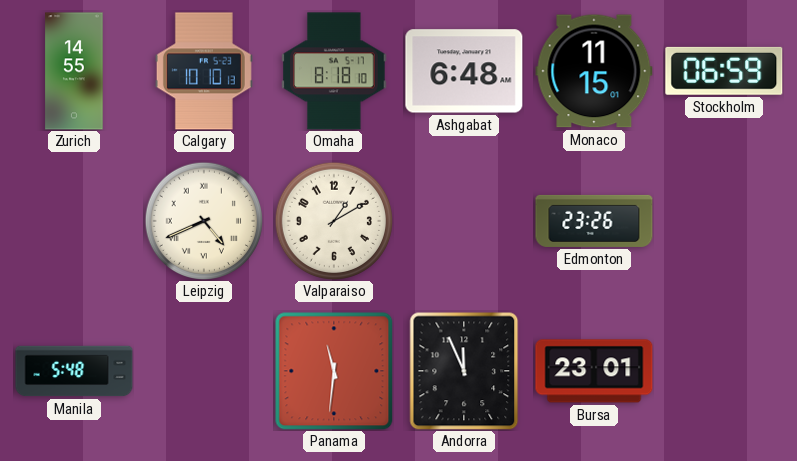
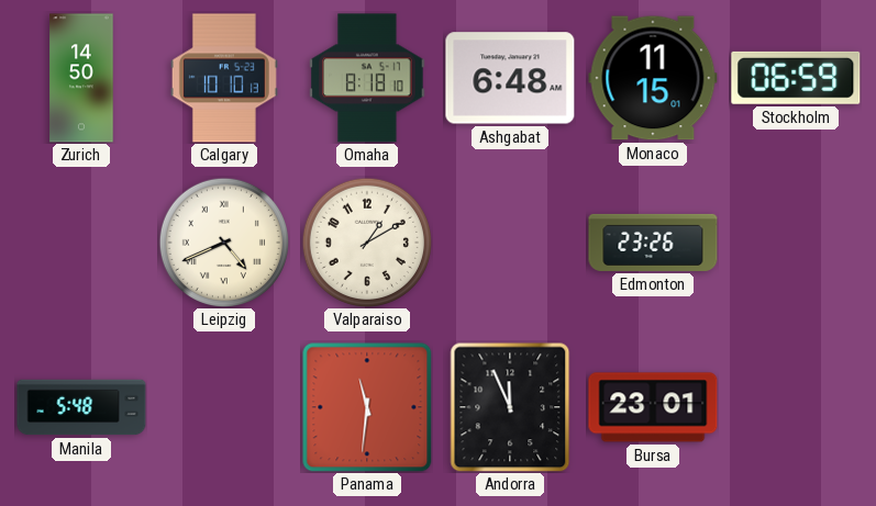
Zurich: 14:55 -> 14:50 (81, 78)
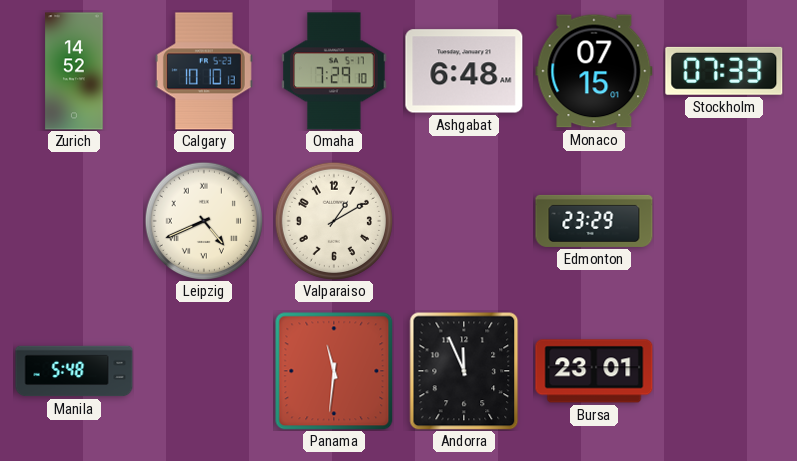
Zurich: 14:50 -> 14:52 (74, 71)
Omaha: 8:18 -> 7:29 (334, 71)
Monaco: 11:15 -> 07:15 (594, 71)
Stockholm: 06:59 -> 07:33 (724, 71)
Edmonton: 23:26 -> 23:29 (594, 221)
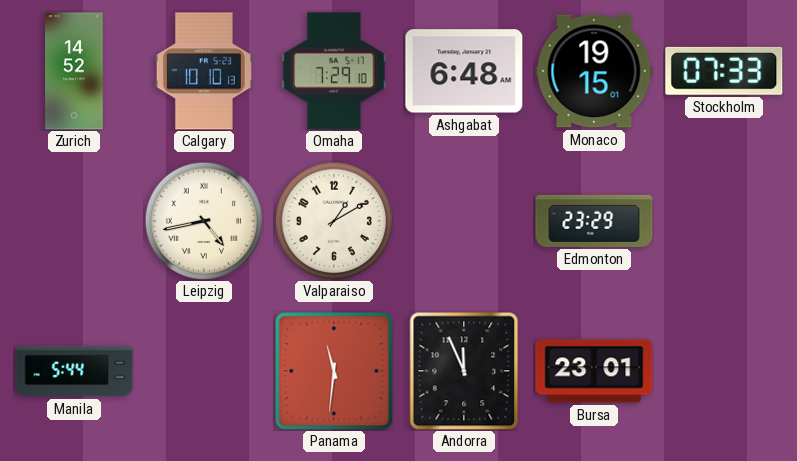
Monaco: 07:15 -> 19:15 (594, 71)
Leipzig: 4:41 -> 4:43 (203, 220)
Manila: 5:48 -> 5:44 (74, 371)
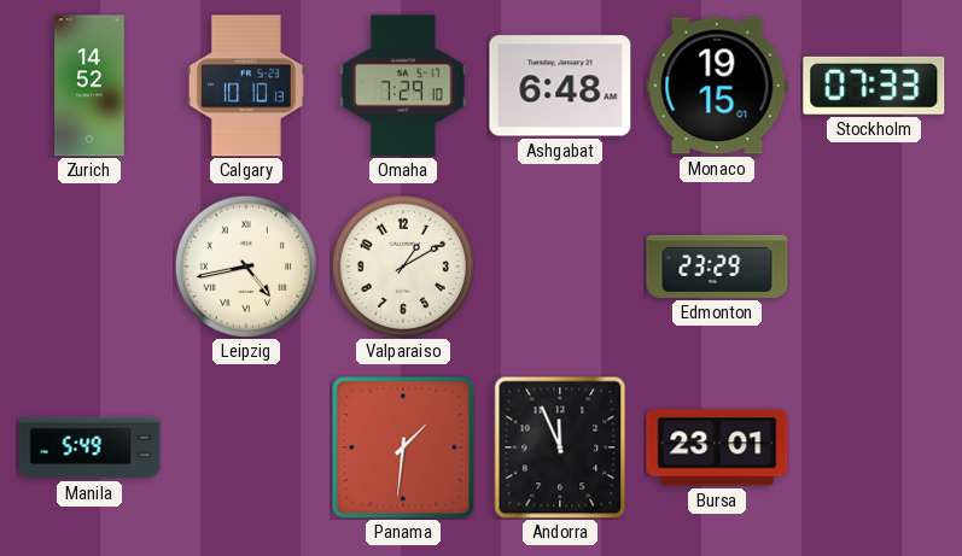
Manila: 5:44 -> 5:49 (89, 447)
Panama: 11:31 -> 1:31 (403, 447)
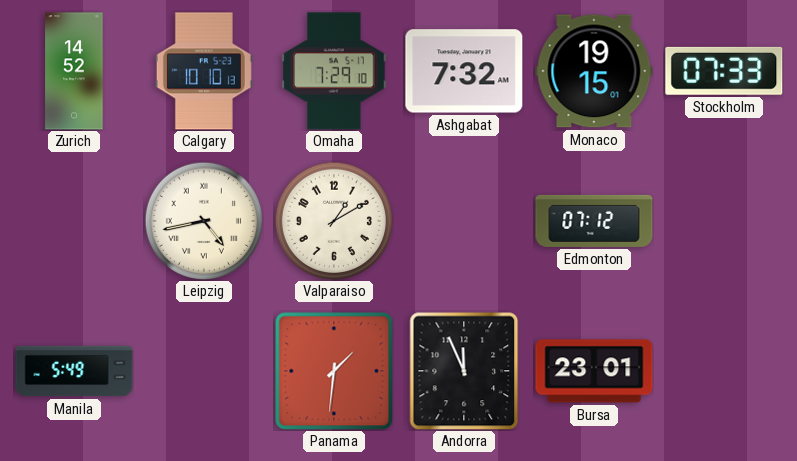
Ashgabat: 6:48 -> 7:32 (464, 71)
Edmonton: 23:29 -> 07:12 (594, 221)
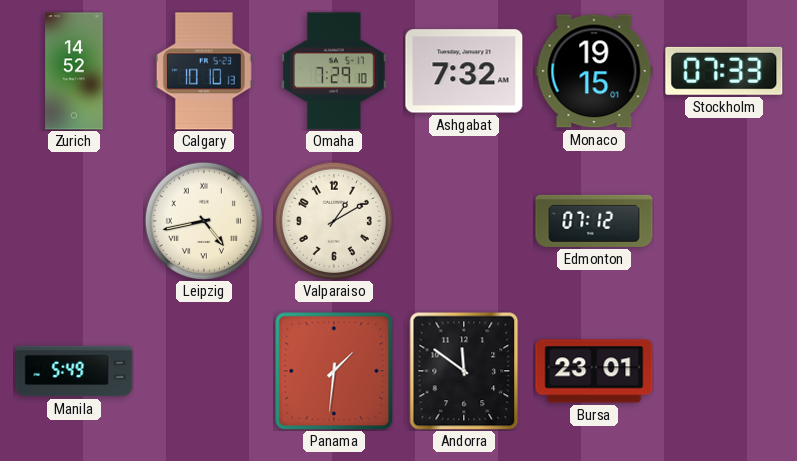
Andorra: 11:56 -> 11:51 (464, 371)
